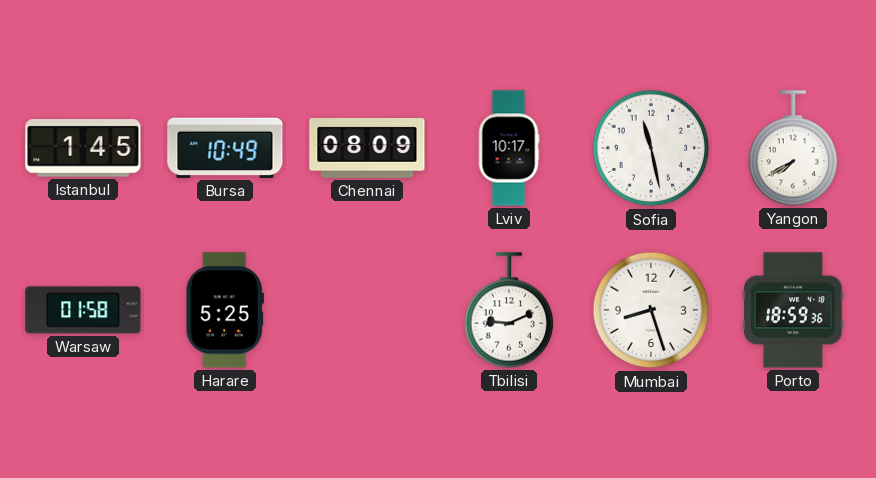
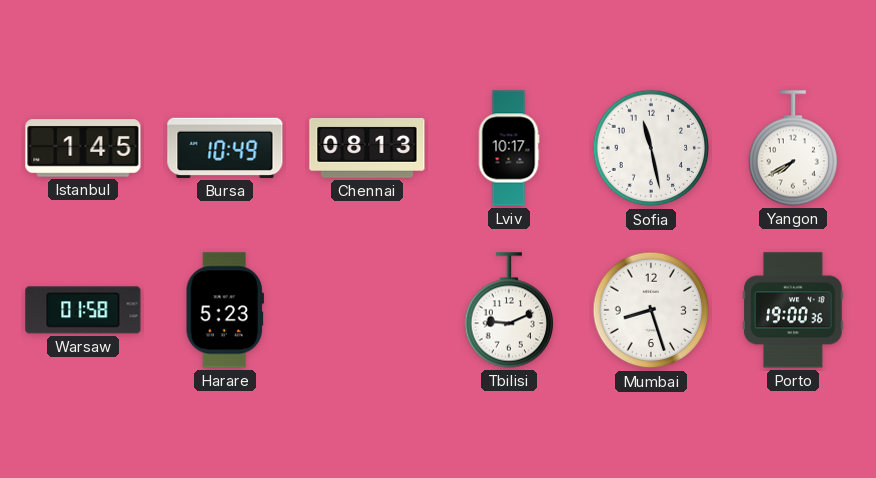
Chennai: 08:09 -> 08:13 (367, 149)
Harare: 5:25 -> 5:23 (225, 310)
Porto: 18:59 -> 19:00 (793, 310)
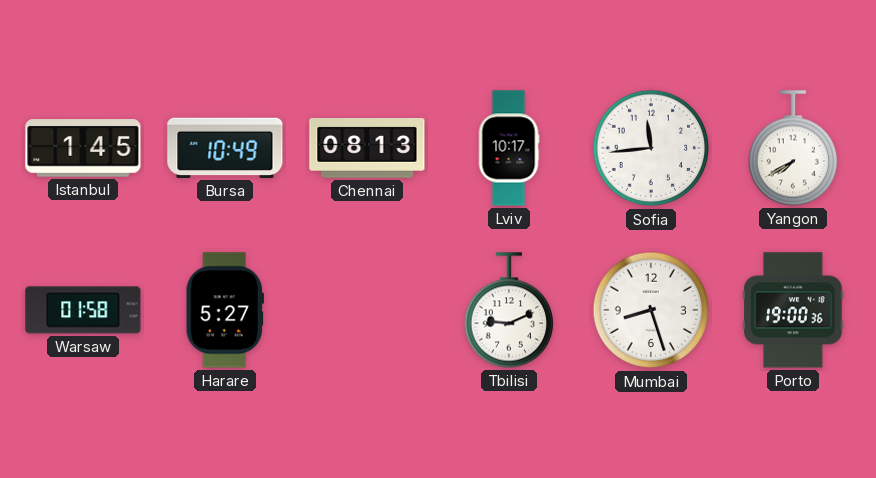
Sofia: 11:28 -> 11:44 (651, 148)
Harare: 5:23 -> 5:27 (225, 310)
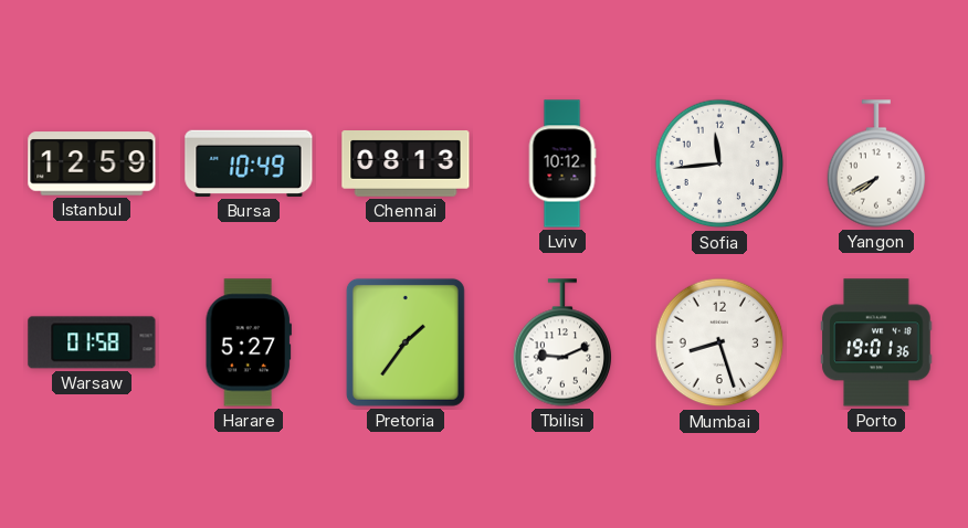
Istanbul: 1:45 -> 12:59 (92, 163)
Lviv: 10:17 -> 10:12 (562, 163)
Pretoria: none -> 1:36 (406, 342)
Porto: 19:00 -> 19:01 (876, 342)
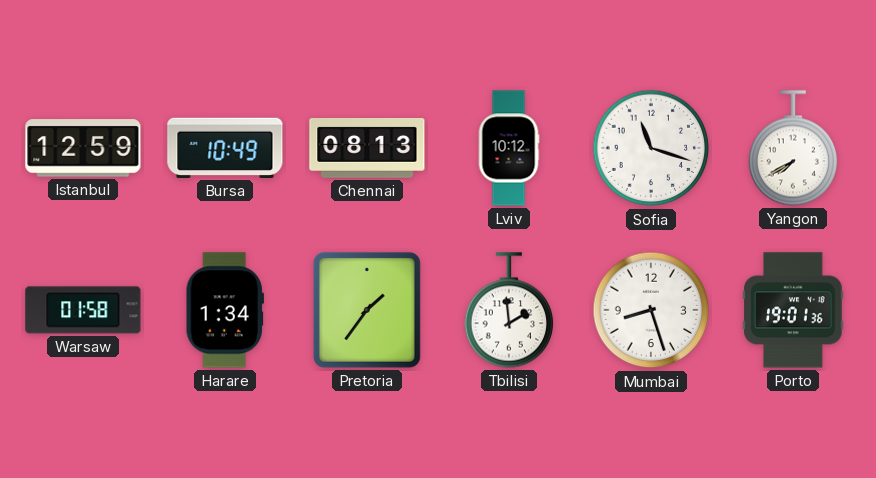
Sofia: 11:44 -> 11:18 (651, 148)
Harare: 5:27 -> 1:34 (225, 310)
Tbilisi: 9:11 -> 1:59 (509, 310)
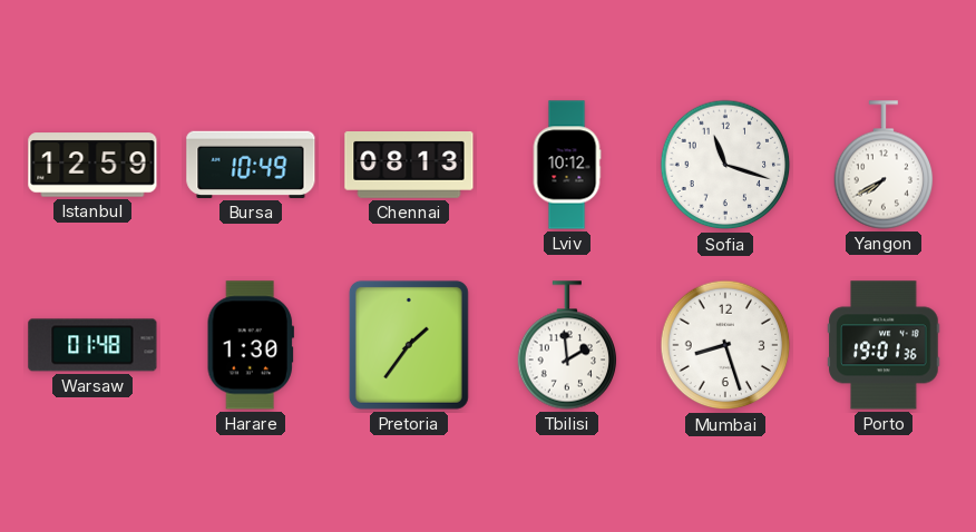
Warsaw: 01:58 -> 01:48 (92, 345)
Harare: 1:34 -> 1:30 (251, 345)
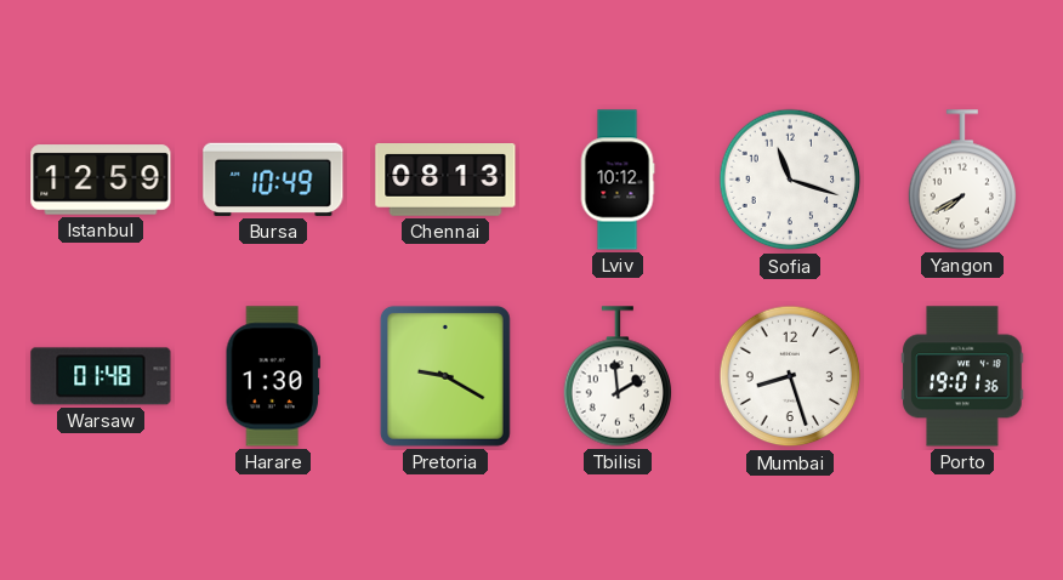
Pretoria: 1:36 -> 9:20 (445, 376)
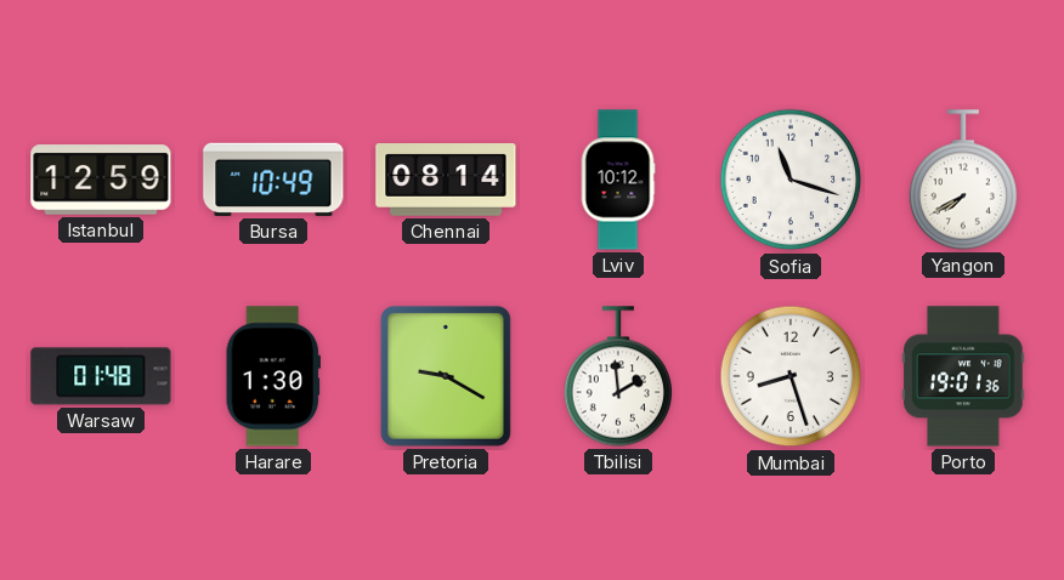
Chennai: 08:13 -> 08:14 (446, 181)
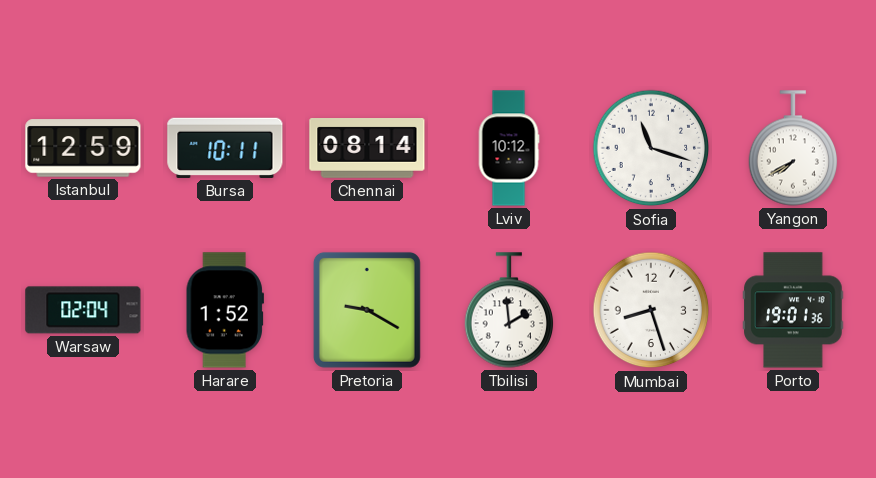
Bursa: 10:49 -> 10:11 (225, 148)
Warsaw: 01:48 -> 02:04 (83, 310)
Harare: 1:30 -> 1:52 (225, 310)
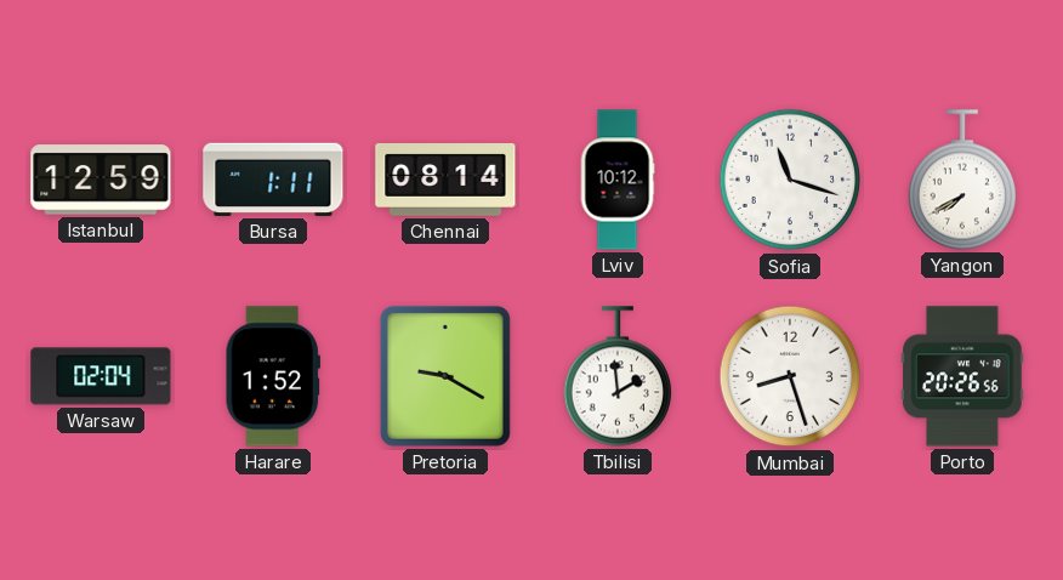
Bursa: 10:11 -> 1:11 (273, 180)
Porto: 19:01 -> 20:26 (962, 376)
